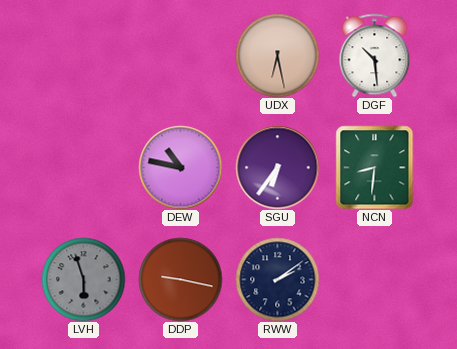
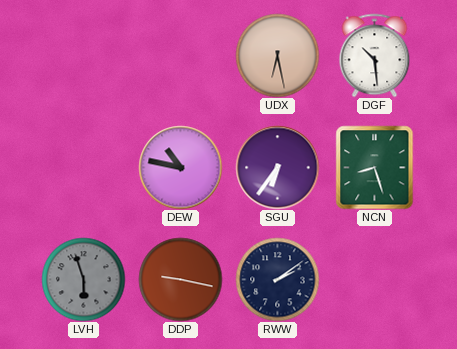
NCN: 8:31 -> 8:27 (375, 167)
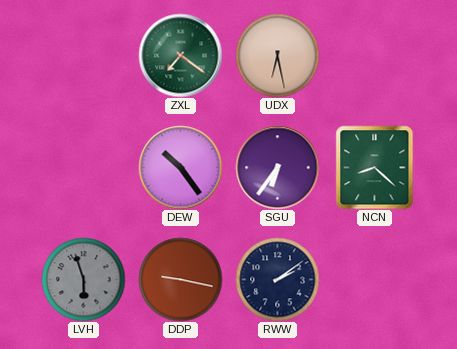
ZXL: none -> 7:21 (180, 55)
DGF: 10:29 -> none (375, 55)
DEW: 10:47 -> 10:24 (180, 167)
NCN: 8:27 -> 8:22 (375, 167)
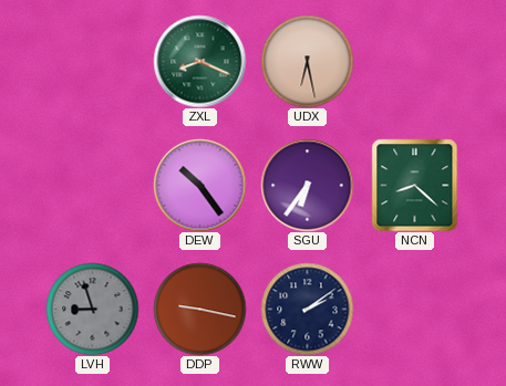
ZXL: 7:21 -> 8:19 (199, 61)
LVH: 5:57 -> 8:57 (92, 309)
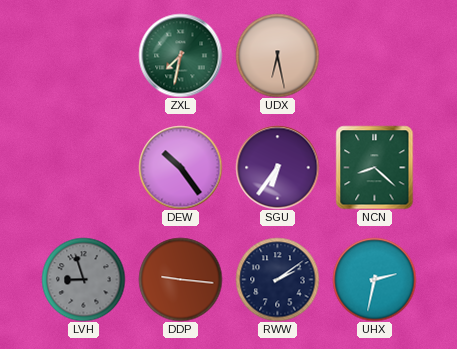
ZXL: 8:19 -> 7:32 (180, 55)
DDP: 9:17 -> 9:16 (180, 279)
UHX: none -> 2:32 (374, 279)
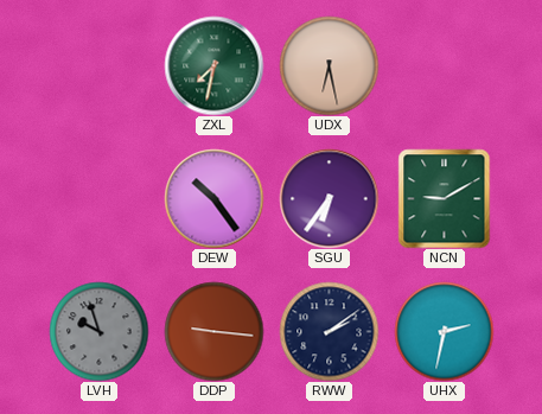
NCN: 8:22 -> 9:10 (445, 198)
LVH: 8:57 -> 9:57 (98, 331)
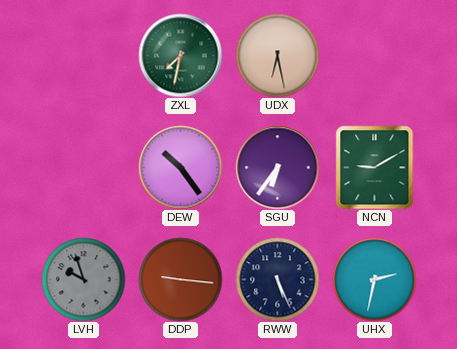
RWW: 2:09 -> 5:26 (277, 279)
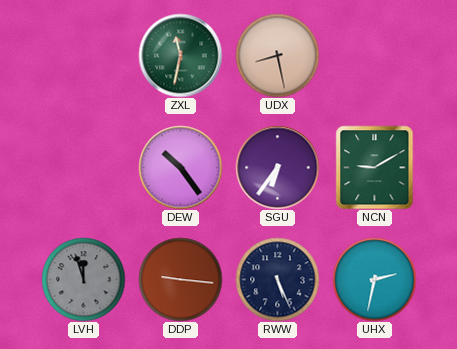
ZXL: 7:32 -> 11:32 (180, 55)
UDX: 6:28 -> 8:28 (277, 55)
LVH: 9:57 -> 11:57 (83, 279)
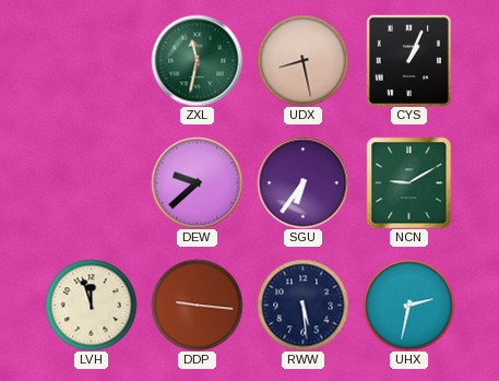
CYS: none -> 1:04 (409, 60)
DEW: 10:24 -> 9:38 (197, 182)
LVH dial: grey -> cream (91, 305)
RWW: 5:26 -> 5:29 (302, 305)
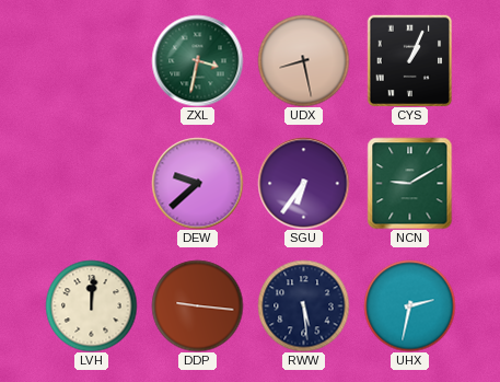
ZXL: 11:32 -> 3:32 (197, 60)
LVH: 11:57 -> 12:01 (91, 305)
